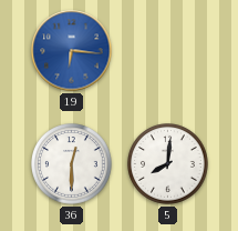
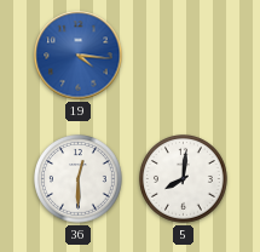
19: 6:16 -> 4:16 (79, 56)
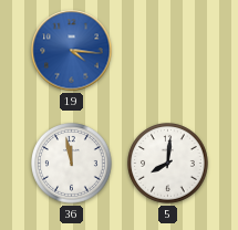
36: 12:30 -> 11:58 (72, 164)
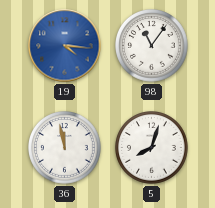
98: none -> 11:06 (152, 46)
5: 8:01 -> 8:03 (152, 148)
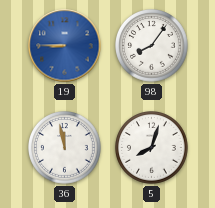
19: 4:16 -> 8:45 (65, 46)
98: 11:06 -> 8:06 (152, 46)
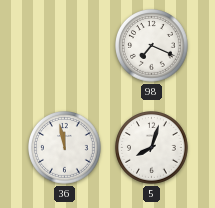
19: 8:45 -> none (65, 46)
98: 8:06 -> 7:19 (152, 46)
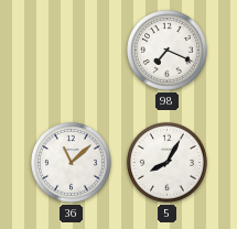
36: 11:58 -> 11:08 (72, 163)
5: 8:03 -> 8:05 (168, 163)
